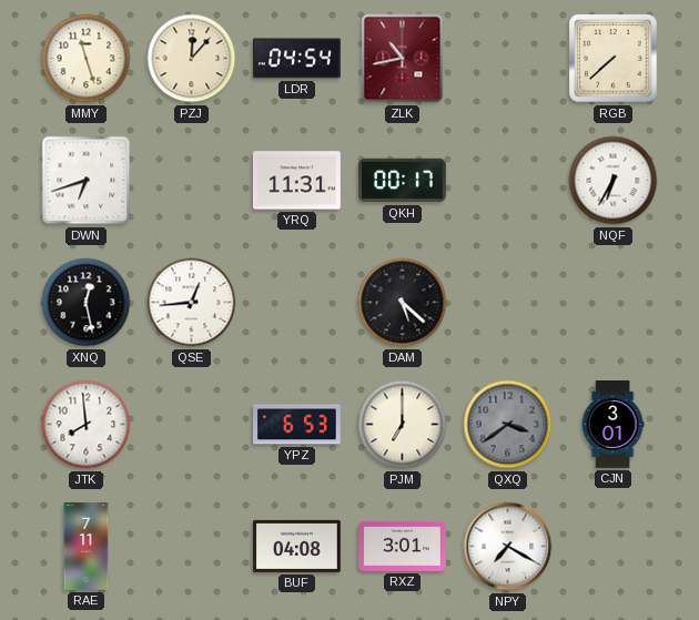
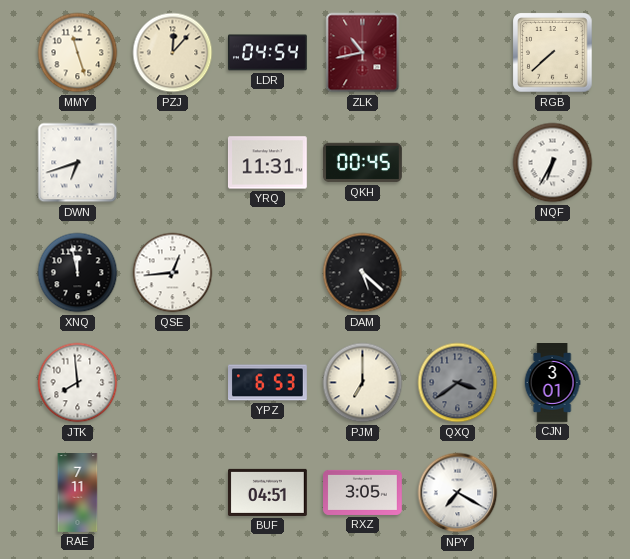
QKH: 00:17 -> 00:45 (363, 163)
XNQ: 12:28 -> 11:58 (78, 273)
BUF: 04:08 -> 04:51 (268, 492)
RXZ: 3:01 -> 3:05 (363, 492)
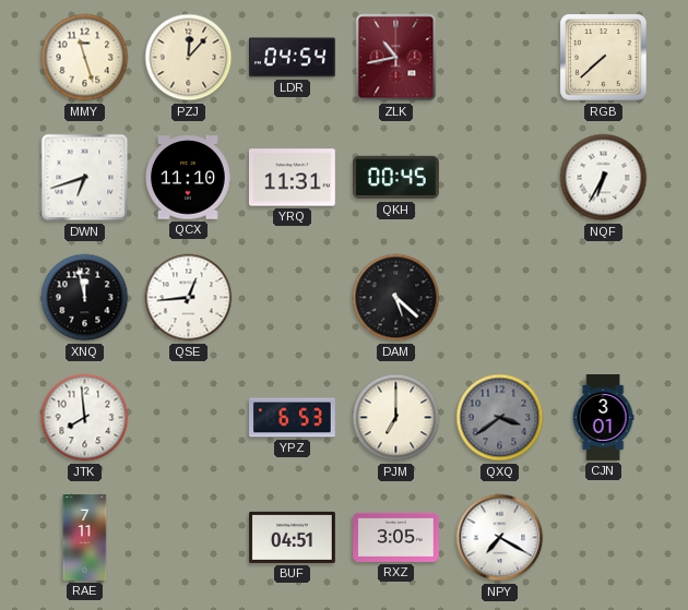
QCX: none -> 11:10 (189, 178)
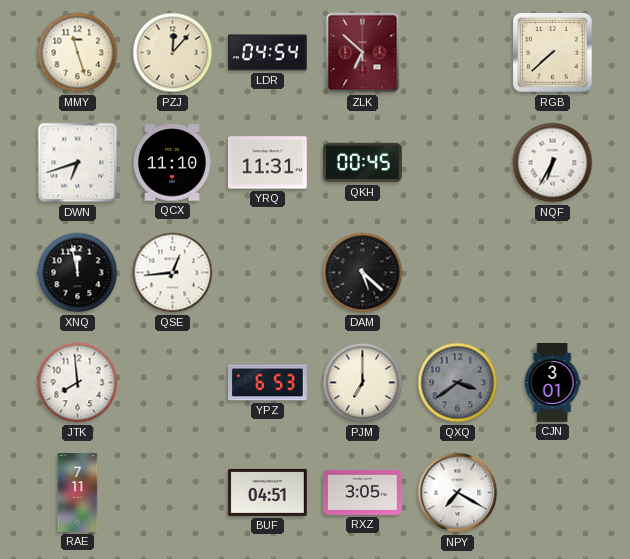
ZLK: 10:43 -> 6:52 (363, 53)
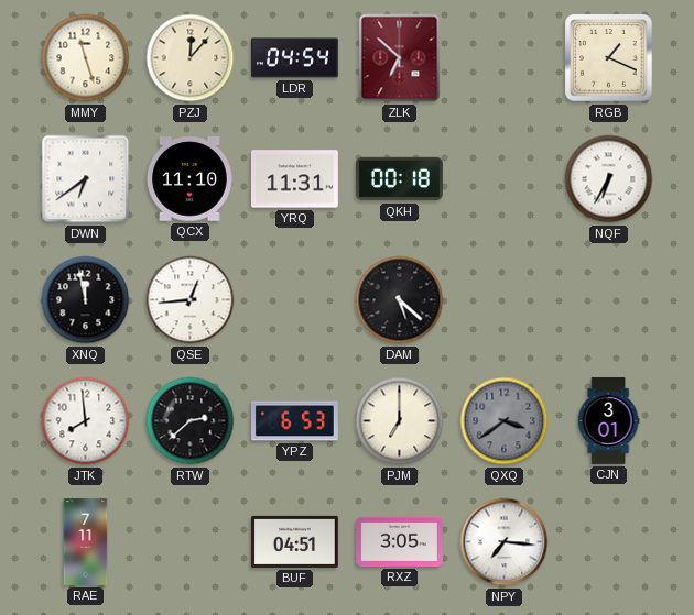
RGB: 7:38 -> 1:19 (609, 58)
DWN: 6:42 -> 6:39 (86, 179)
QKH: 00:45 -> 00:18 (400, 179)
RTW: none -> 2:38 (191, 421)
NPY: 7:20 -> 7:16 (505, 542)
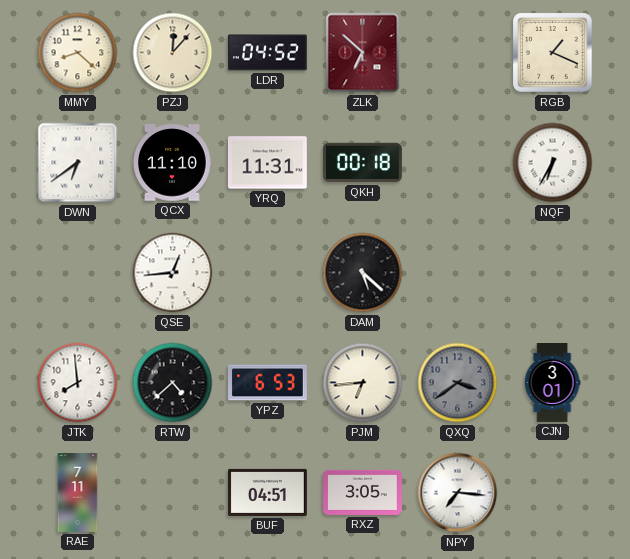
MMY: 11:27 -> 8:22 (78, 53)
LDR: 04:54 -> 04:52 (267, 53)
XNQ: 11:58 -> none (86, 300)
RTW: 2:38 -> 4:38 (173, 383)
PJM: 7:00 -> 6:44 (363, 383)
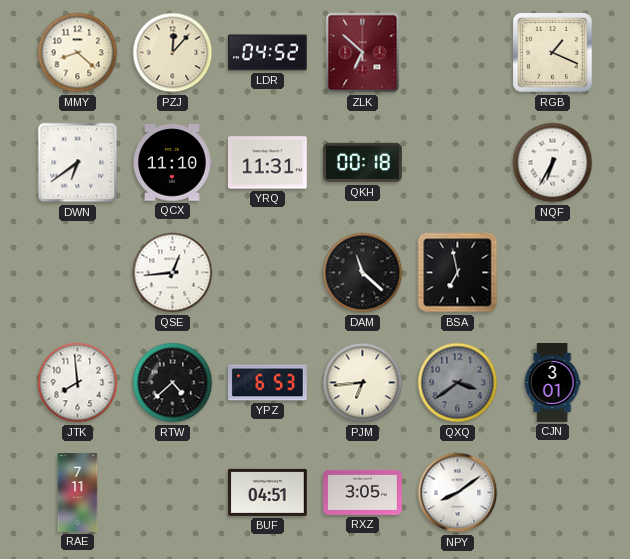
DAM: 5:22 -> 11:22 (363, 273)
BSA: none -> 6:58 (458, 273)
NPY: 7:16 -> 8:09 (458, 493)
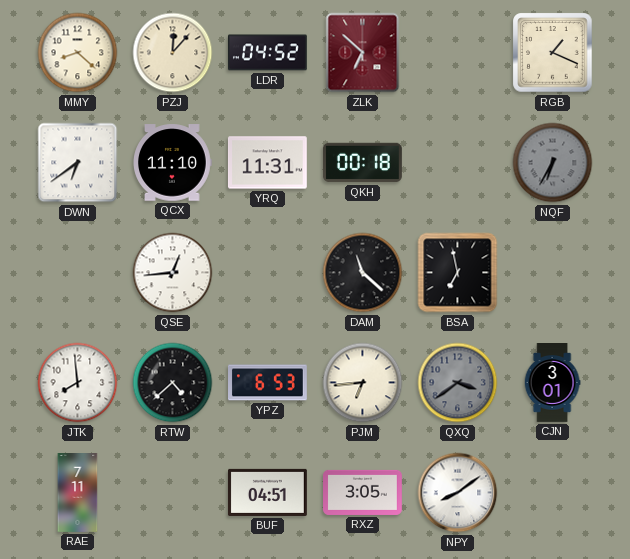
NQF dial: white -> grey (553, 163)
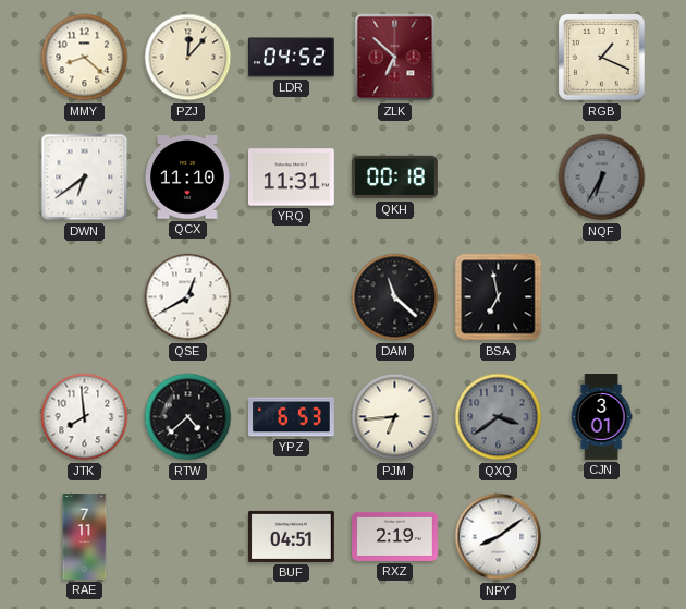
QSE: 12:44 -> 12:40 (188, 297)
RXZ: 3:05 -> 2:19 (395, 536)
